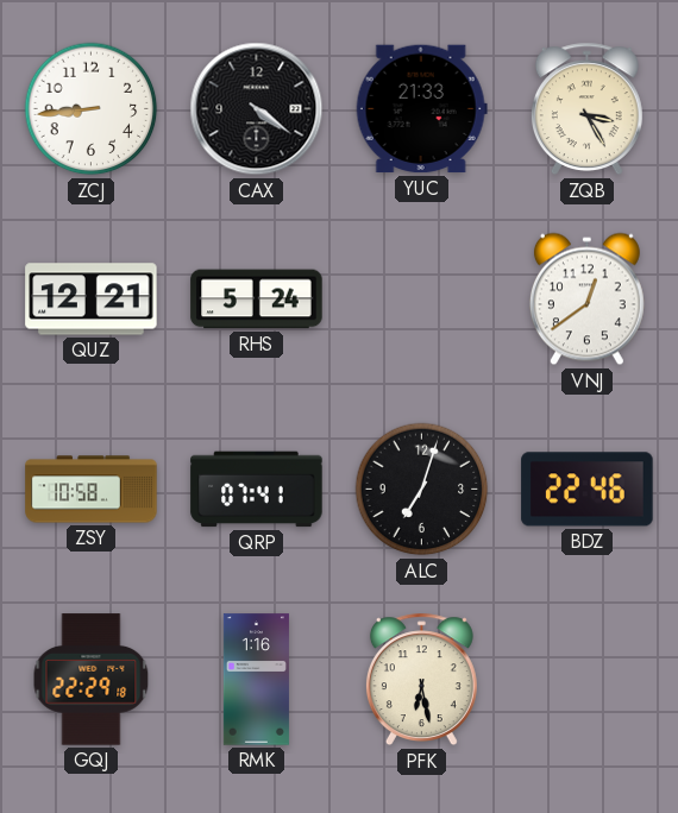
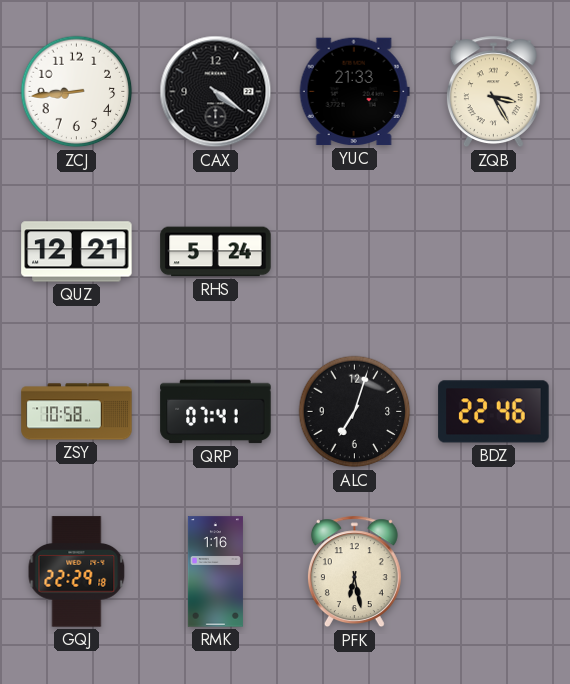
VNJ: 12:39 -> none (586, 300)
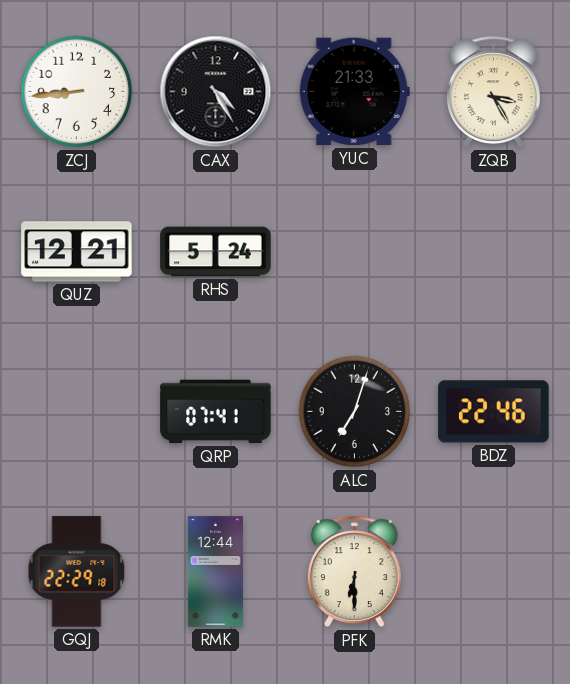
CAX: 4:21 -> 4:25 (216, 92)
ZSY: 10:58 -> none (77, 412)
RMK: 1:16 -> 12:44 (215, 572)
PFK: 6:28 -> 6:30 (354, 572)
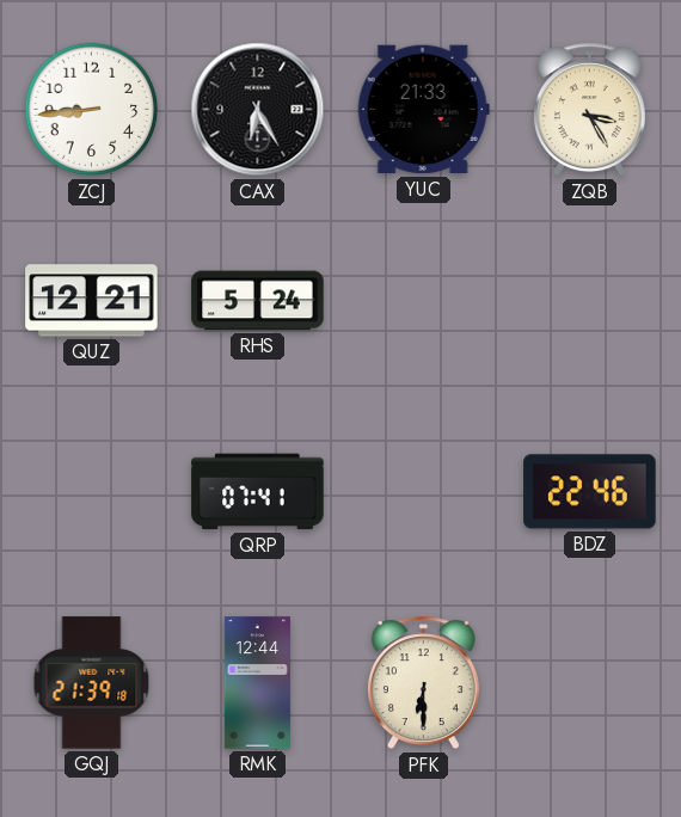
CAX: 4:25 -> 6:25 (258, 110)
ALC: 7:03 -> none (355, 412)
GQJ: 22:29 -> 21:39 (92, 683)
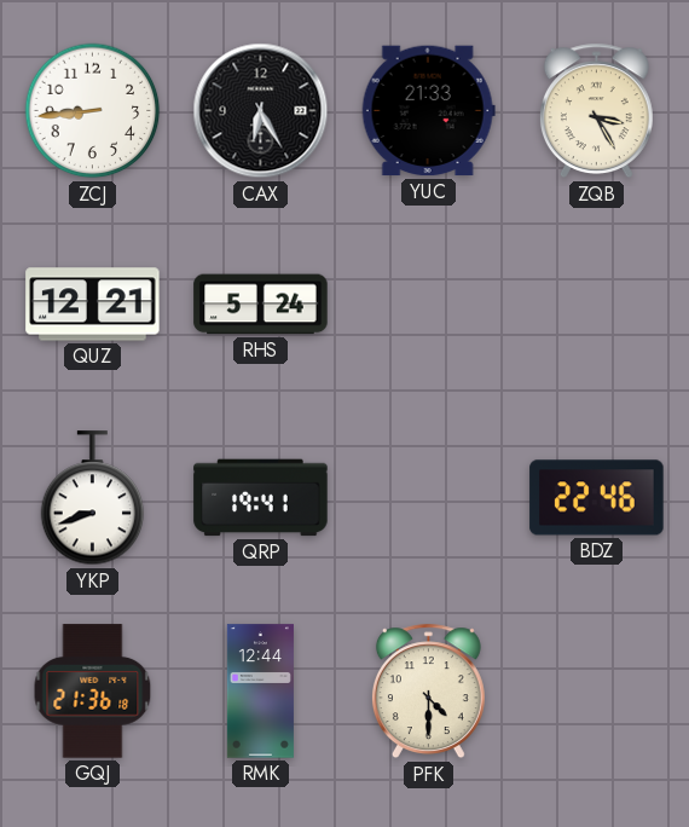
YKP: none -> 8:42 (93, 498)
QRP: 07:41 -> 19:41 (261, 498)
GQJ: 21:39 -> 21:36 (93, 692)
PFK: 6:30 -> 4:30 (428, 692)
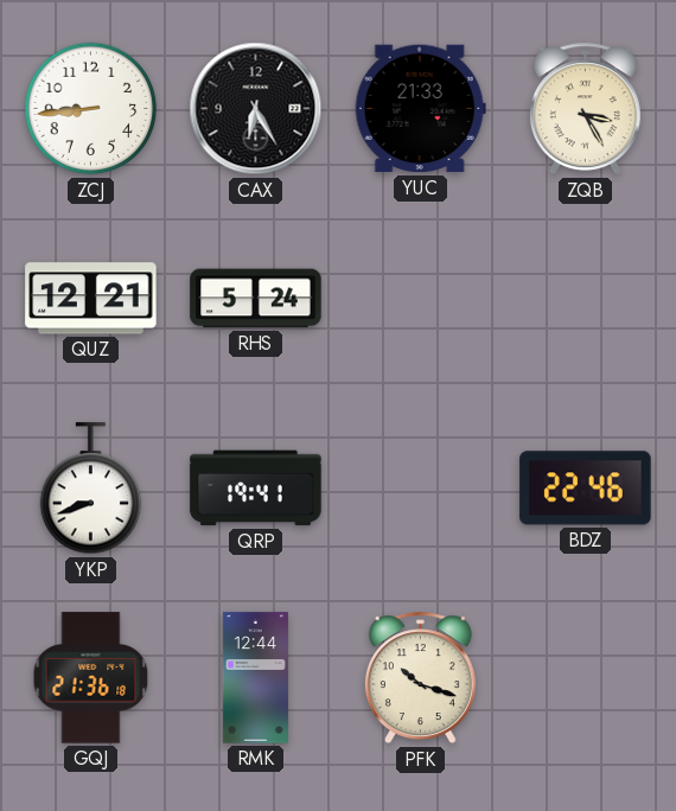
PFK: 4:30 -> 10:18 (420, 678)
